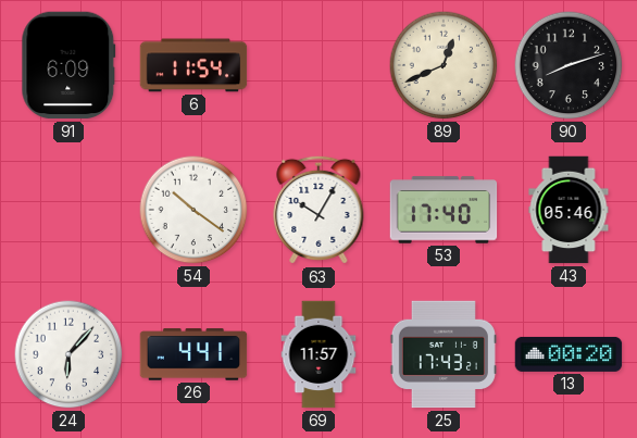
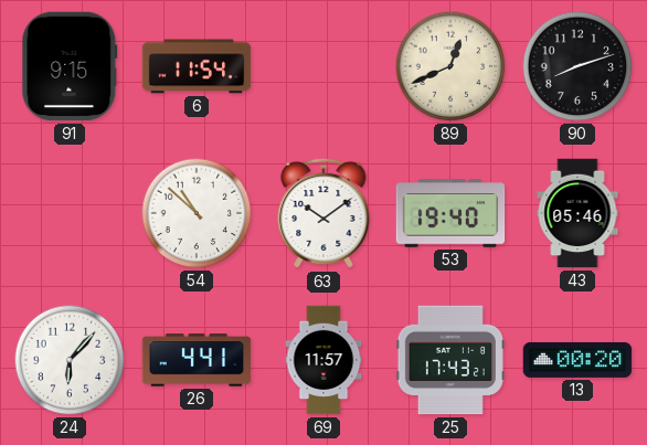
91: 6:09 -> 9:15 (70, 66)
54: 10:21 -> 10:52 (197, 213)
63: 10:05 -> 10:09 (324, 213)
53: 17:40 -> 19:40 (450, 213)
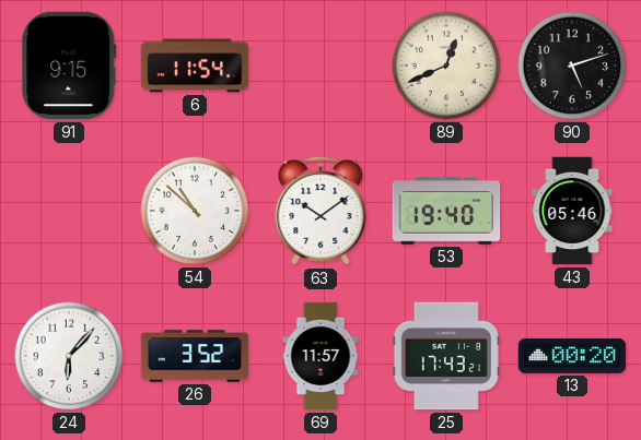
90: 8:12 -> 5:12 (572, 66)
26: 4:41 -> 3:52 (195, 356)
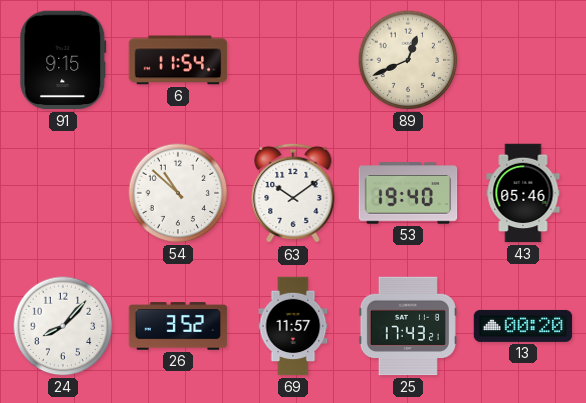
90: 5:12 -> none (572, 66)
24: 6:07 -> 8:07 (63, 326)
